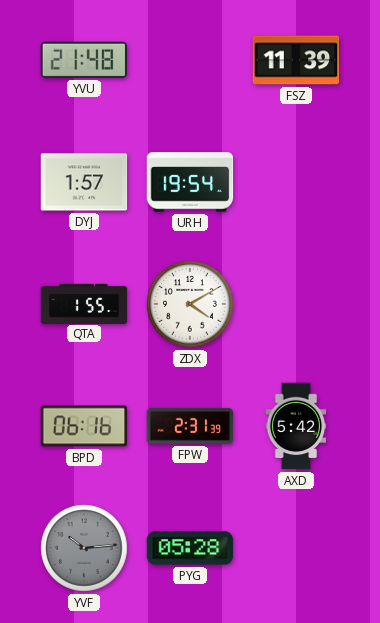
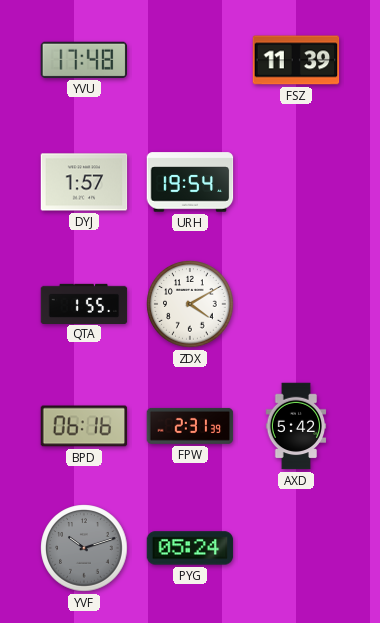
YVU: 21:48 -> 17:48 (84, 60)
YVF: 10:14 -> 10:12 (84, 548)
PYG: 05:28 -> 05:24 (190, 548)
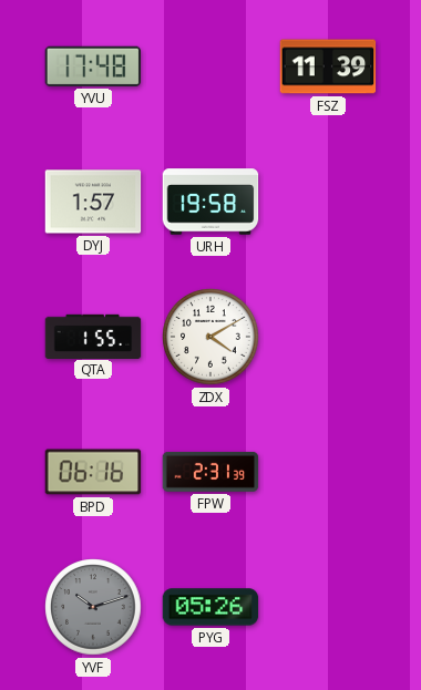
URH: 19:54 -> 19:58 (210, 202)
AXD: 5:42 -> none (296, 426)
PYG: 05:24 -> 05:26 (210, 607)
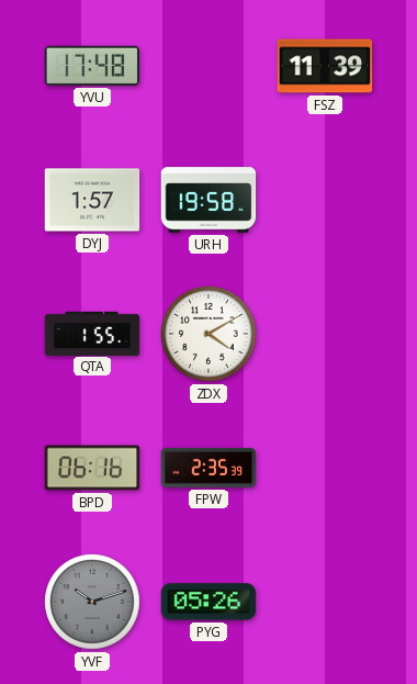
FPW: 2:31 -> 2:35 (208, 468)
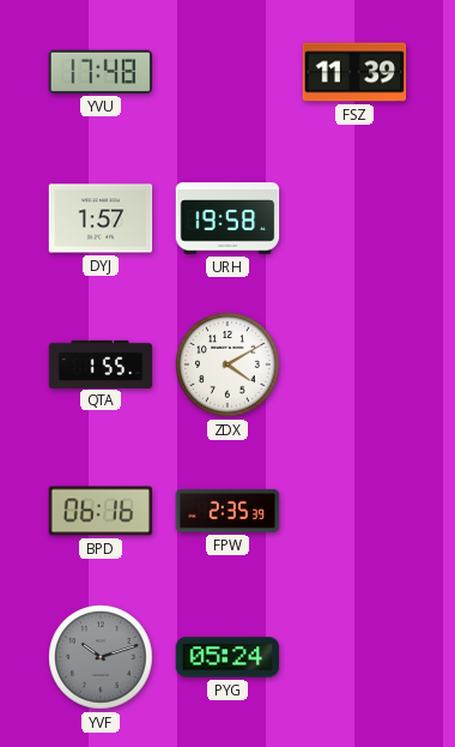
PYG: 05:26 -> 05:24 (227, 657)
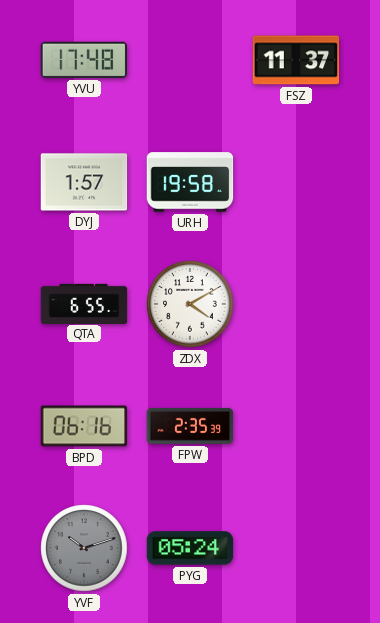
FSZ: 11:39 -> 11:37 (296, 60)
QTA: 1:55 -> 6:55 (84, 303)
